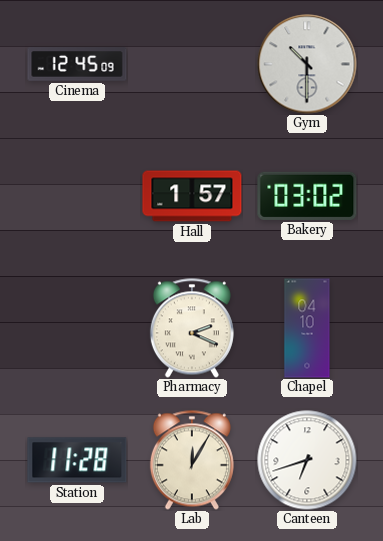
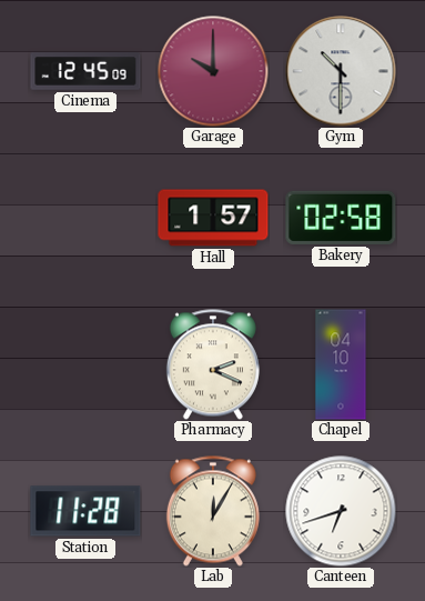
Garage: none -> 10:00 (213, 71)
Bakery: 03:02 -> 02:58 (341, 218)
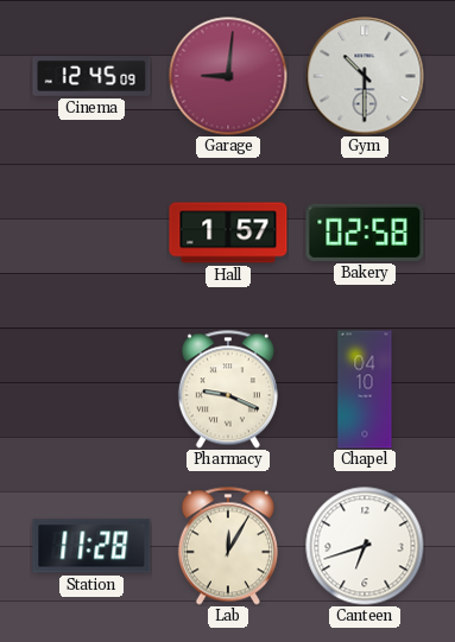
Garage: 10:00 -> 9:01 (228, 76)
Pharmacy: 2:19 -> 9:19 (228, 389)
